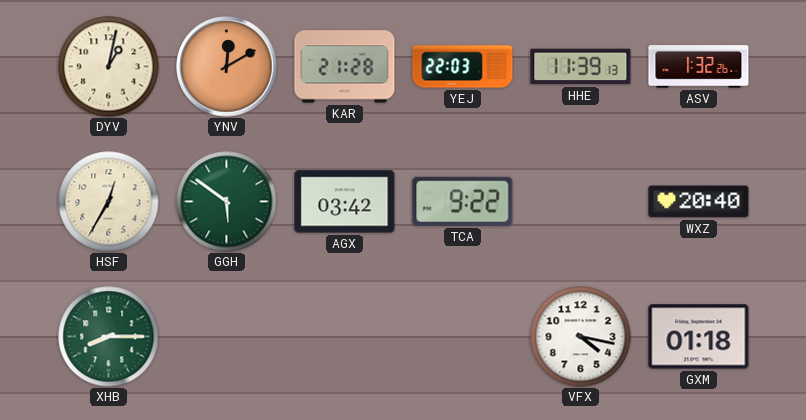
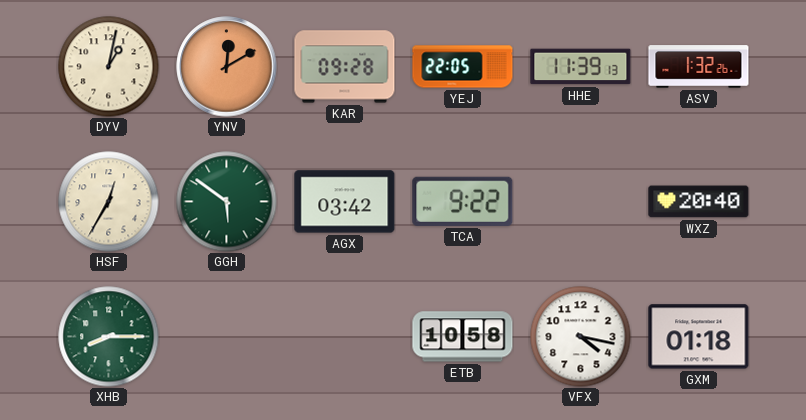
KAR: 21:28 -> 09:28 (345, 67)
YEJ: 22:03 -> 22:05 (463, 67)
ETB: none -> 10:58 (463, 337)
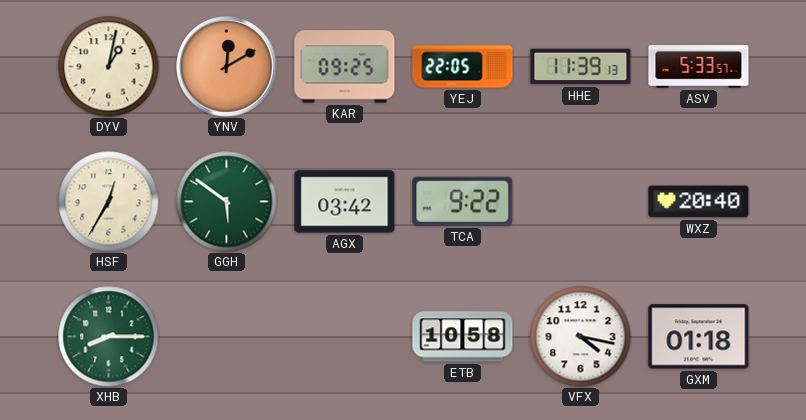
KAR: 09:28 -> 09:25 (345, 67)
ASV: 1:32 -> 5:33 (699, 67)
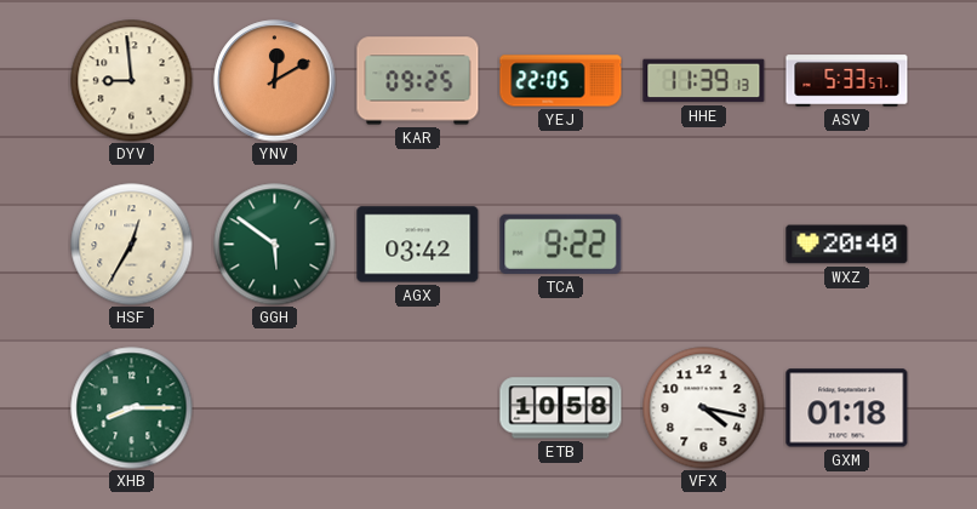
DYV: 1:02 -> 8:59 (132, 81)
